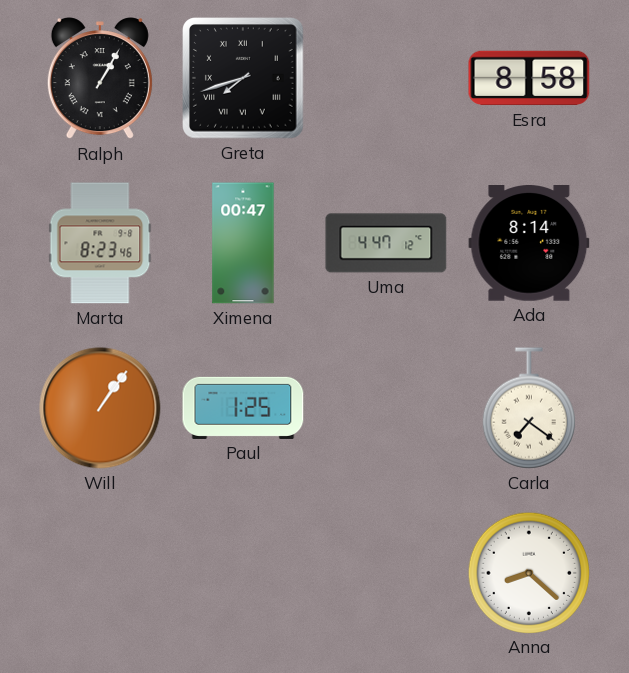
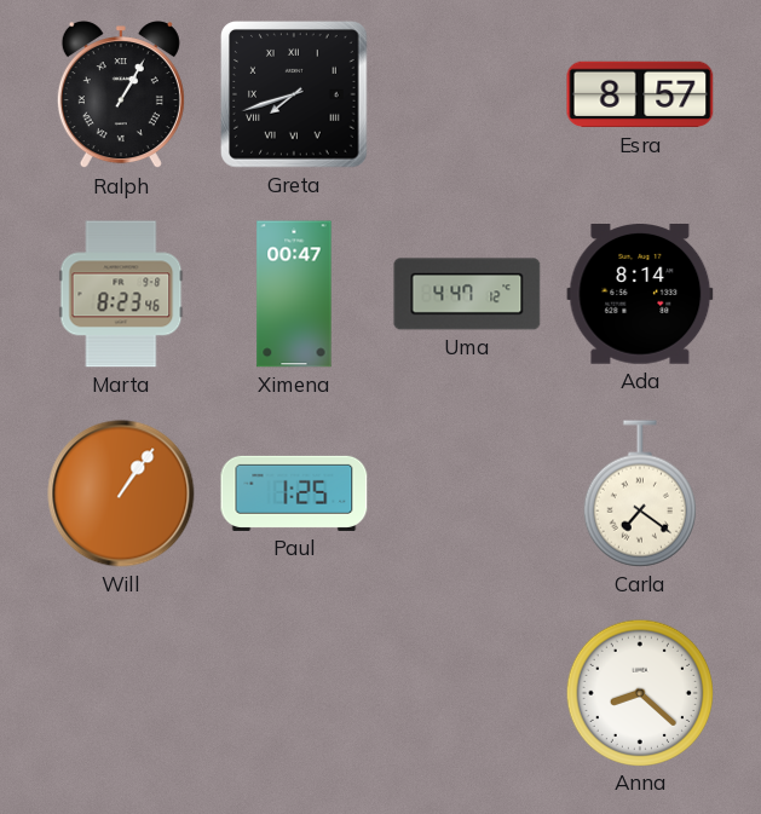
Esra: 8:58 -> 8:57 (640, 94)
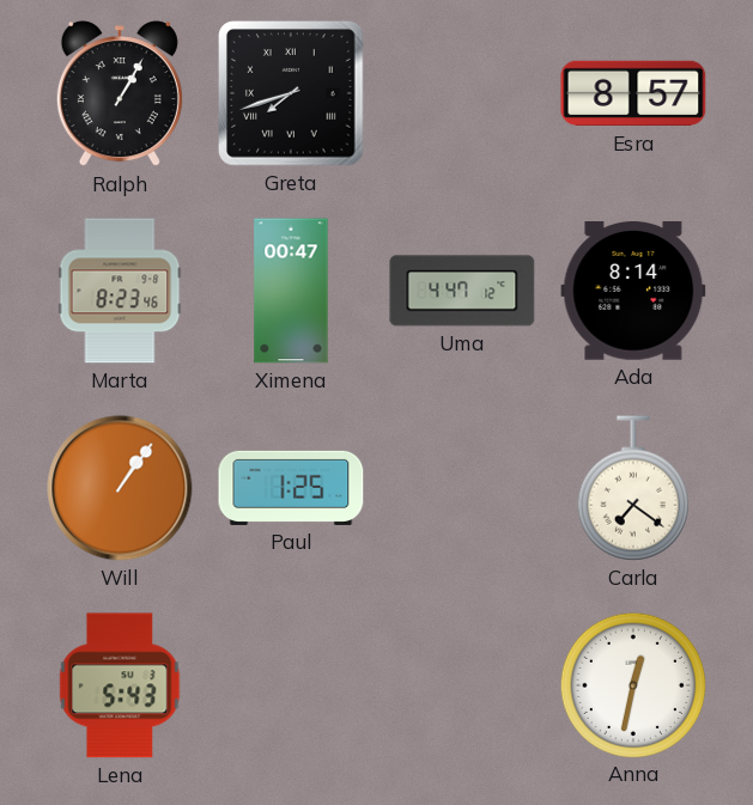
Lena: none -> 5:43 (120, 685)
Anna: 8:22 -> 12:32 (632, 684)
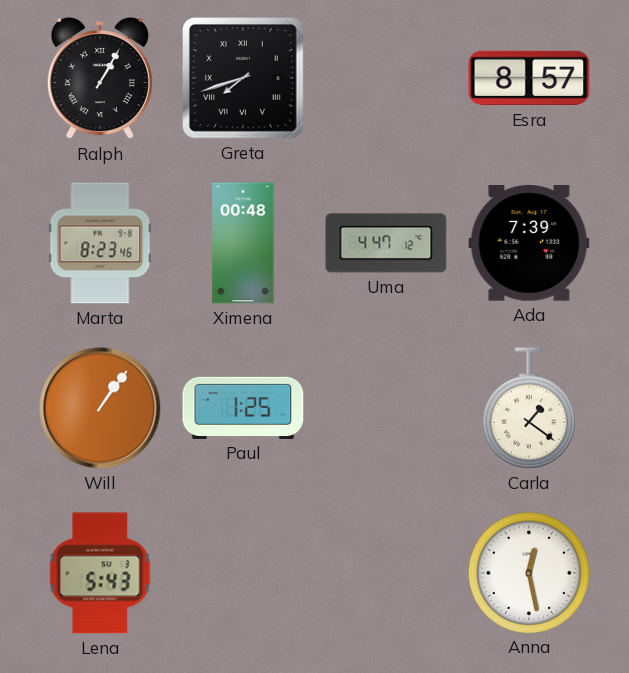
Ximena: 00:47 -> 00:48 (243, 243)
Ada: 8:14 -> 7:39 (529, 244)
Carla: 7:21 -> 1:21 (529, 408)
Anna: 12:32 -> 12:28 (528, 572)
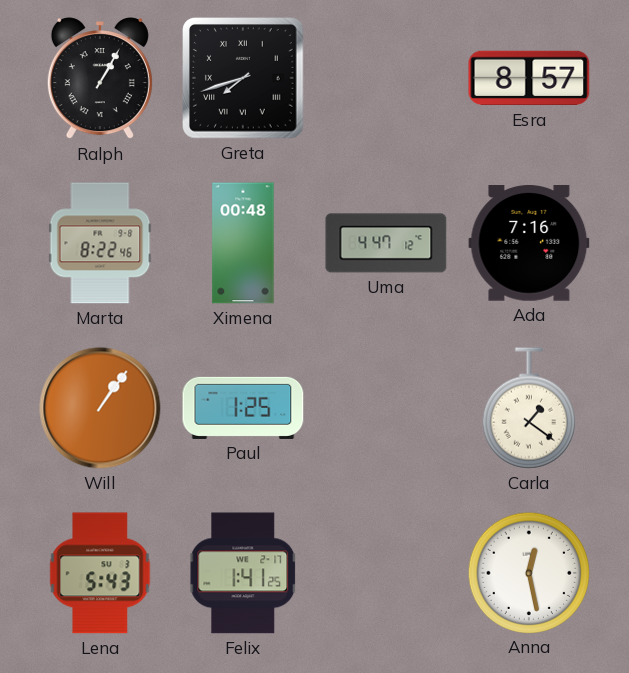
Marta: 8:23 -> 8:22 (100, 243)
Ada: 7:39 -> 7:16 (529, 244)
Felix: none -> 1:41 (243, 573)
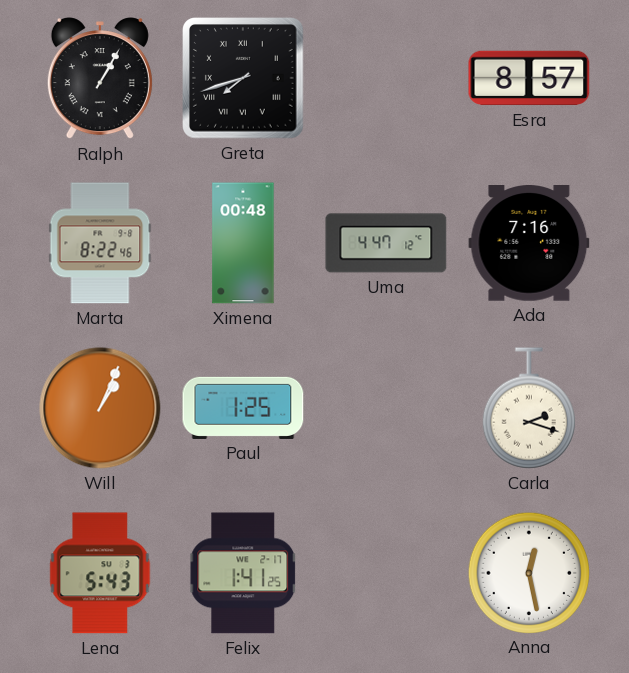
Will: 1:06 -> 1:04 (100, 408)
Carla: 1:21 -> 2:18 (529, 408)
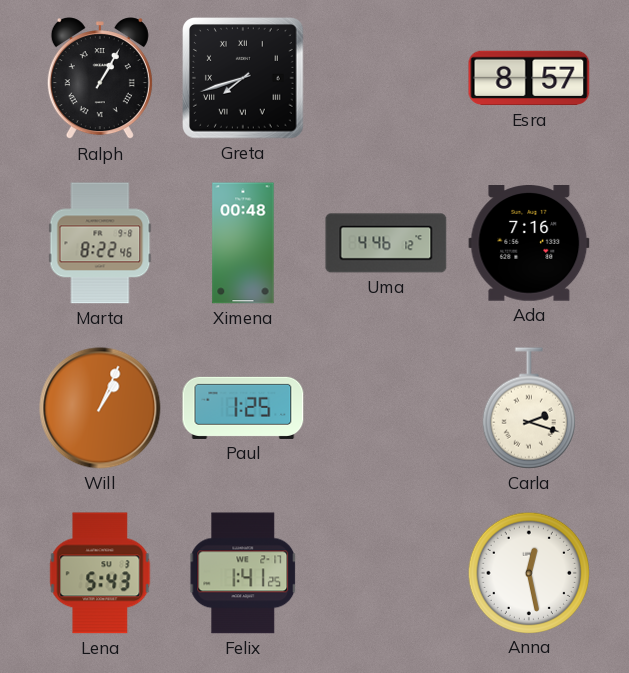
Uma: 4:47 -> 4:46 (386, 243)
